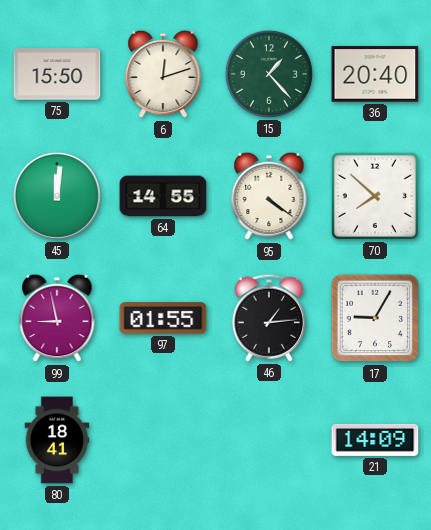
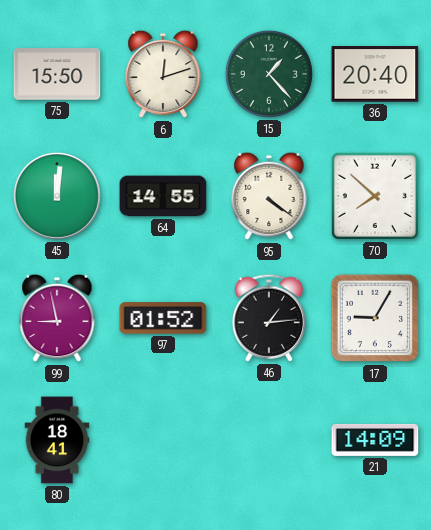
97: 01:55 -> 01:52 (163, 318)
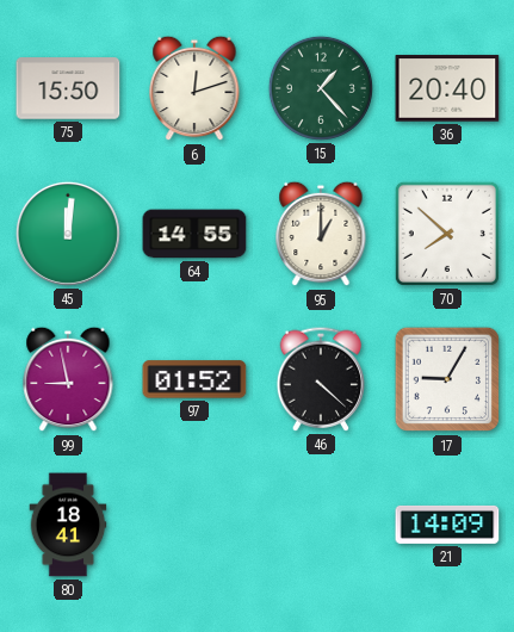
95: 4:21 -> 1:00 (321, 234)
46: 1:14 -> 4:22 (321, 379)
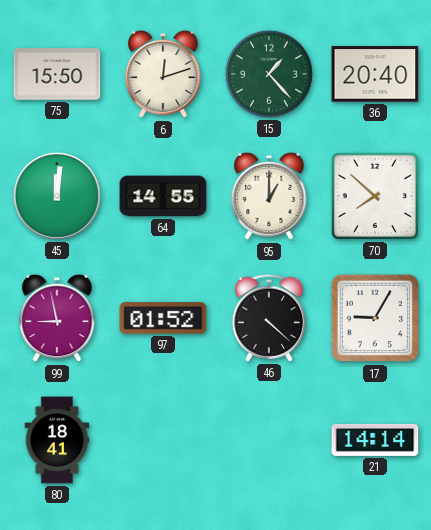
21: 14:09 -> 14:14 (375, 440)
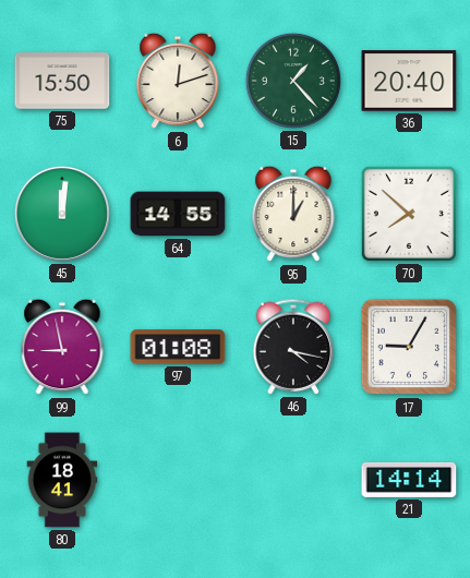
97: 01:52 -> 01:08 (178, 347)
46: 4:22 -> 4:17 (293, 347)
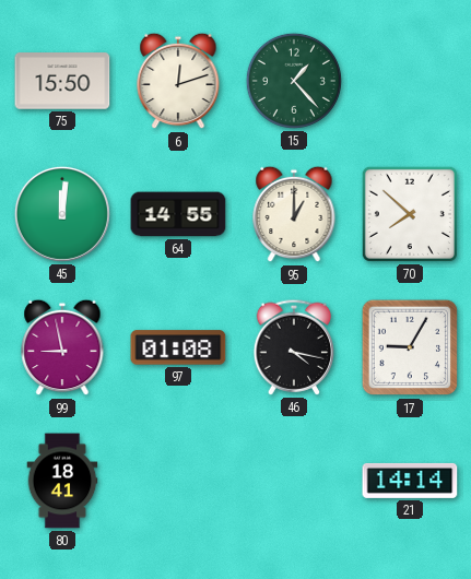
36: 20:40 -> none (409, 81)
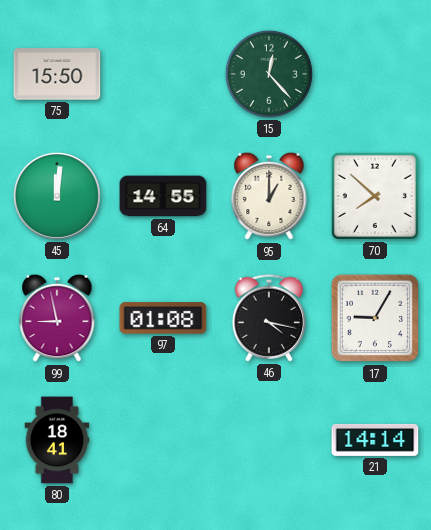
6: 12:12 -> none (178, 81)
15: 1:23 -> 12:23 (269, 74)
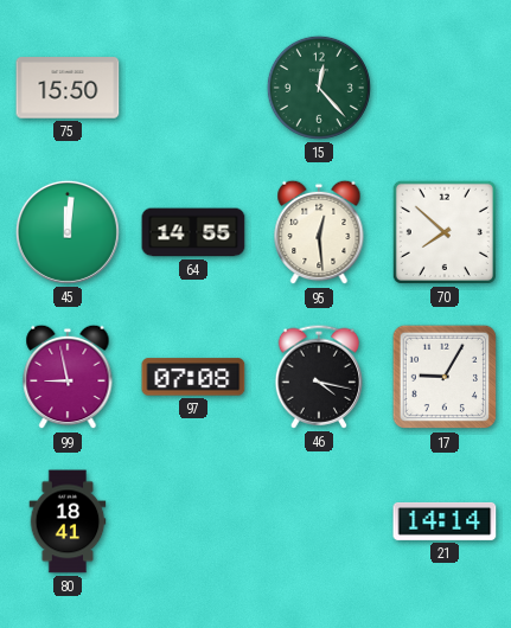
95: 1:00 -> 12:29 (319, 232)
97: 01:08 -> 07:08 (193, 377)
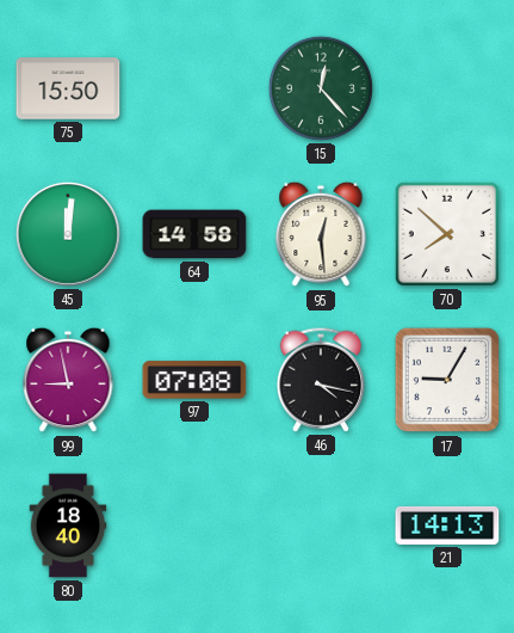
64: 14:55 -> 14:58 (194, 234)
80: 18:41 -> 18:40 (68, 526)
21: 14:14 -> 14:13 (447, 526)
